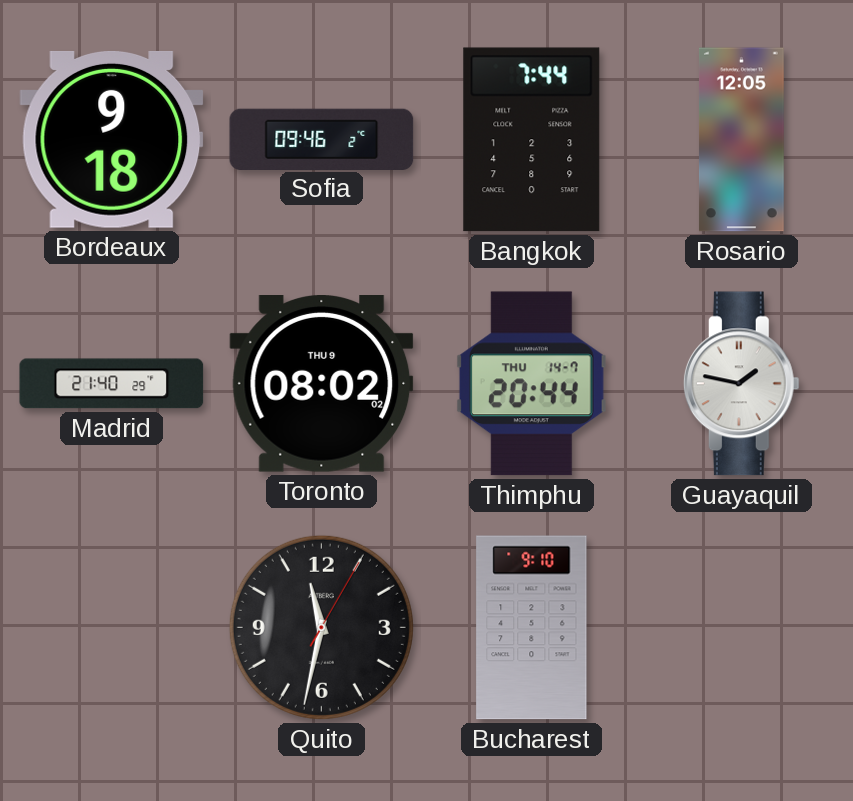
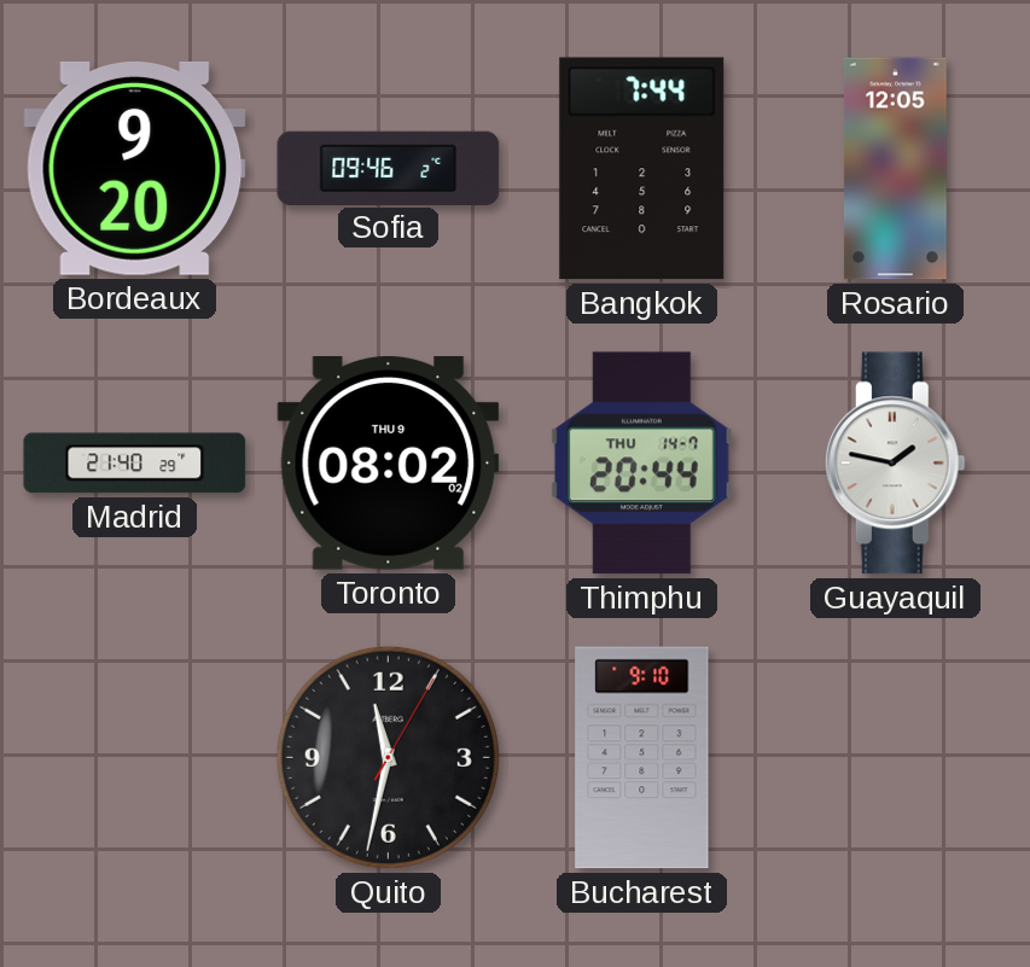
Bordeaux: 9:18 -> 9:20 (135, 168)
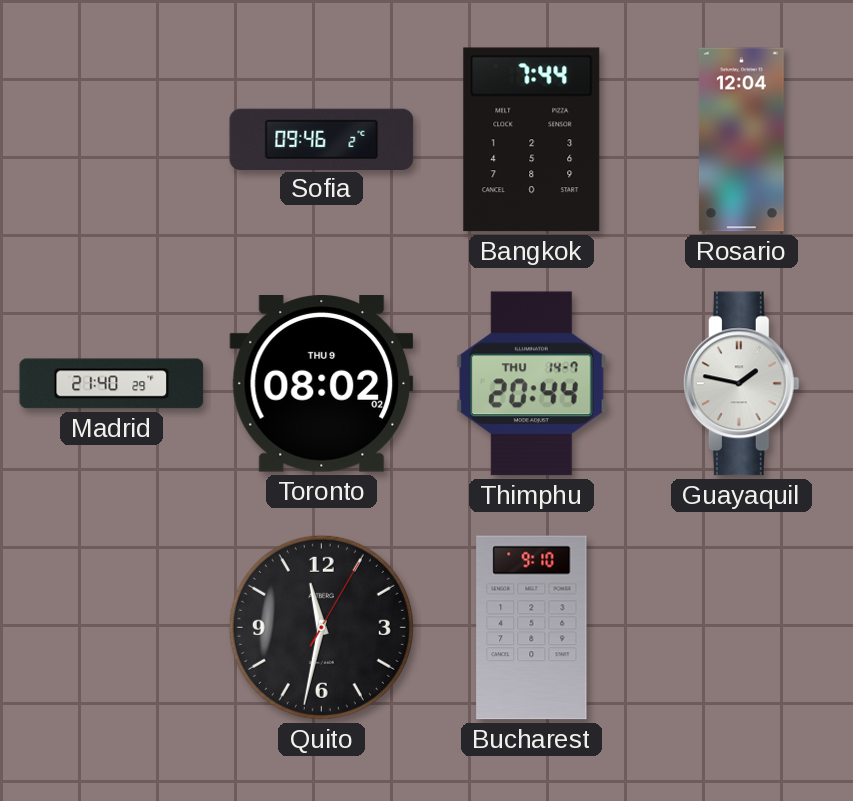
Bordeaux: 9:20 -> none (135, 168)
Rosario: 12:05 -> 12:04 (742, 140)
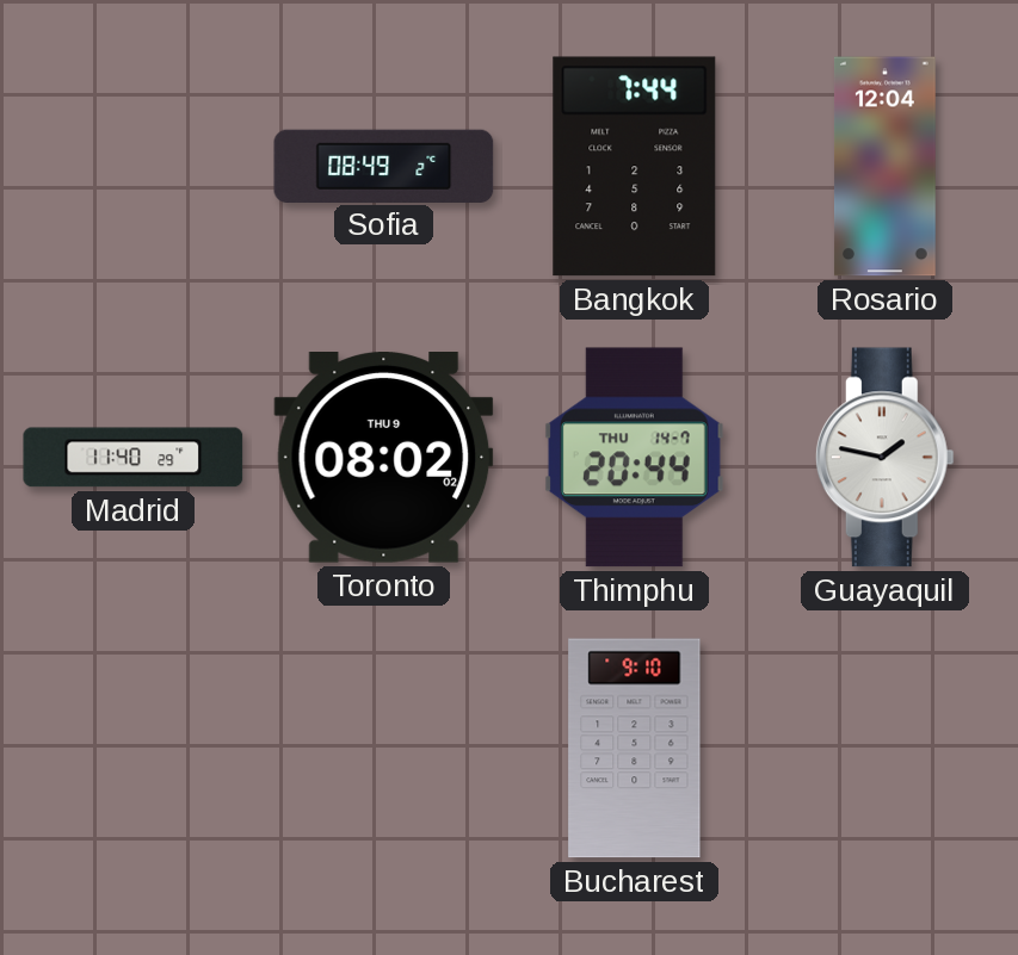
Sofia: 09:46 -> 08:49 (384, 166)
Madrid: 21:40 -> 11:40 (134, 458)
Quito: 11:32 -> none (321, 627)
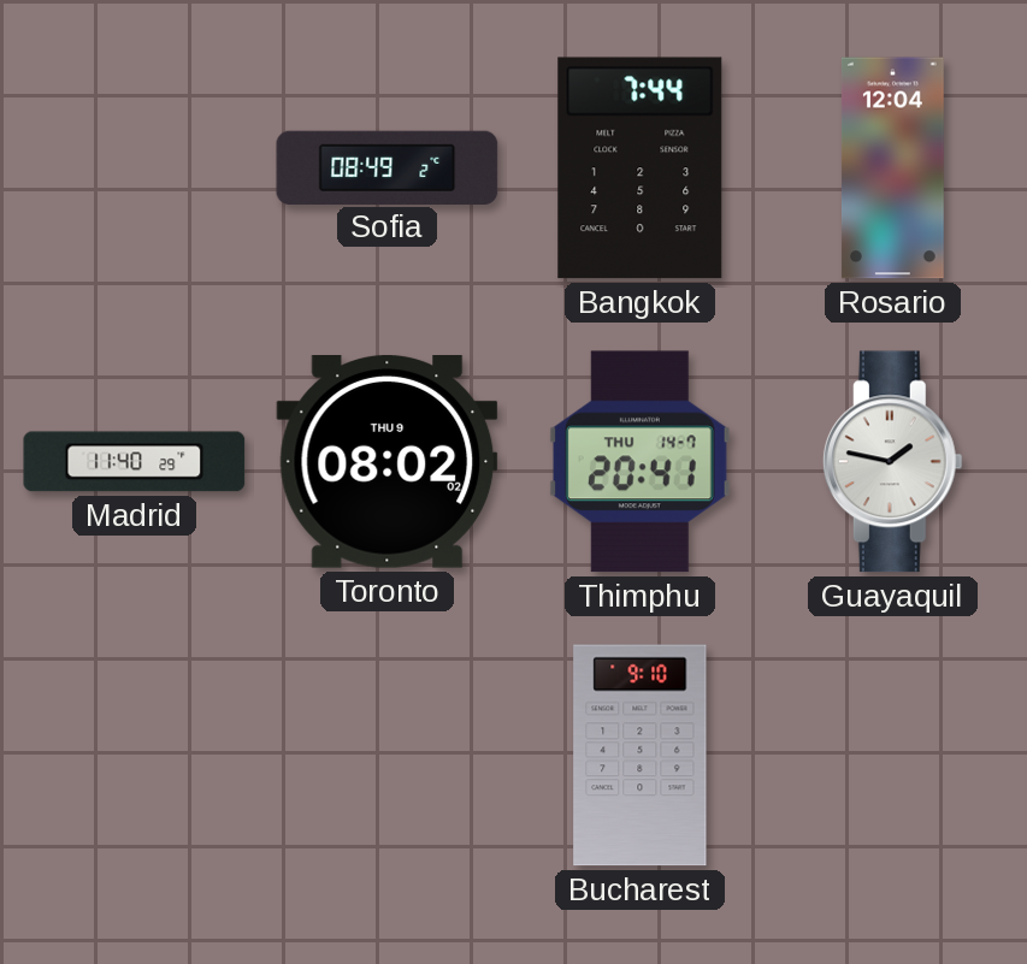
Thimphu: 20:44 -> 20:41 (639, 462)
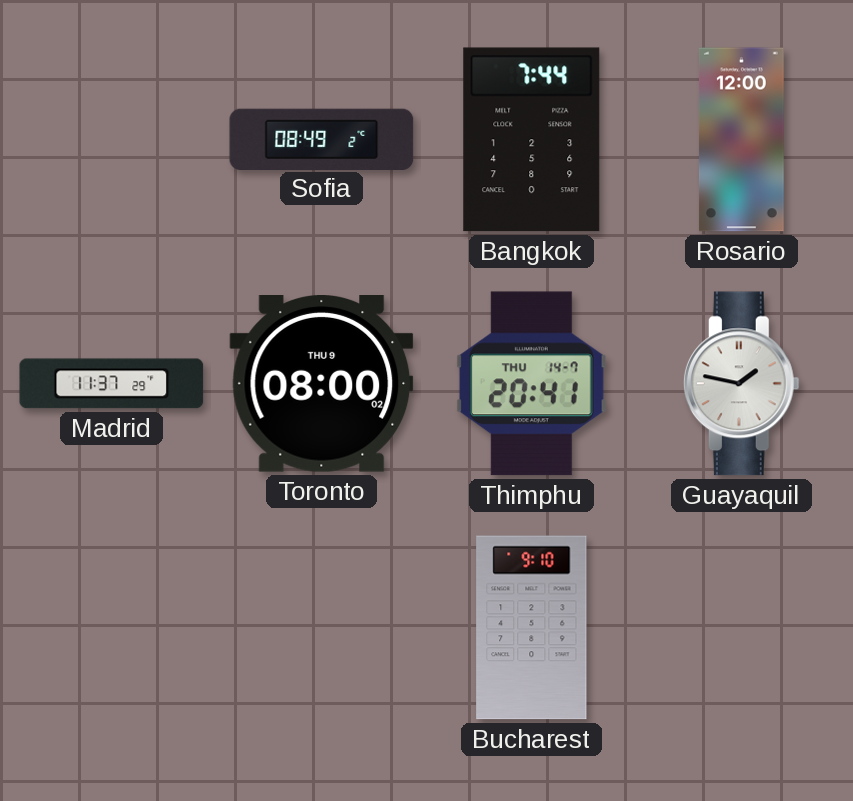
Rosario: 12:04 -> 12:00 (742, 140)
Madrid: 11:40 -> 11:37 (112, 384)
Toronto: 08:02 -> 08:00 (322, 384)
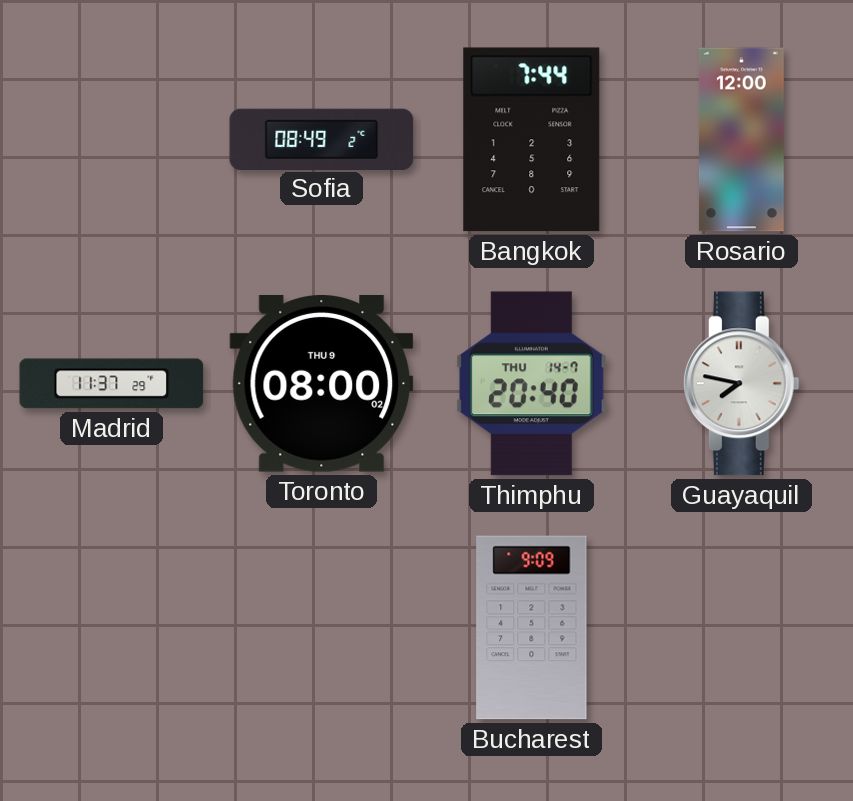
Thimphu: 20:41 -> 20:40 (531, 384)
Guayaquil: 1:47 -> 7:47 (741, 384)
Bucharest: 9:10 -> 9:09 (532, 628)
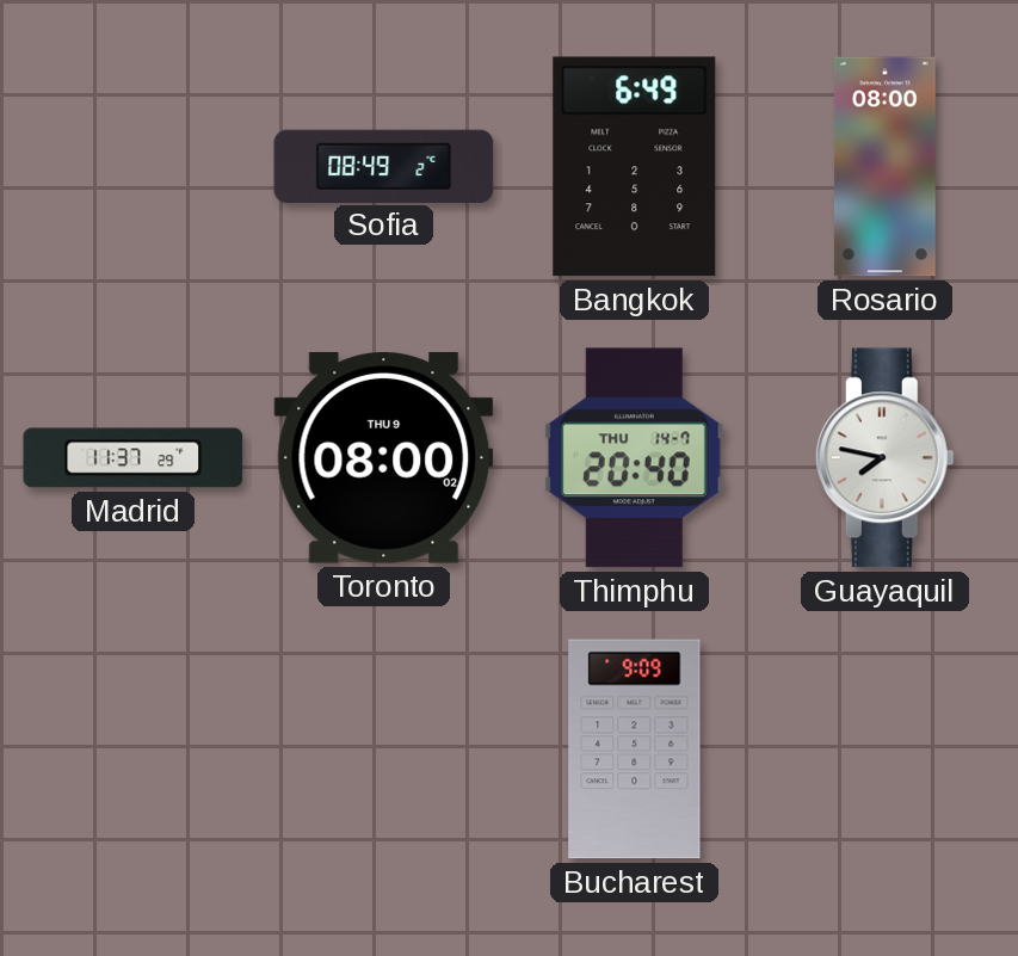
Bangkok: 7:44 -> 6:49 (635, 167)
Rosario: 12:00 -> 08:00 (886, 167)
